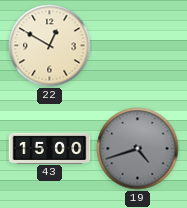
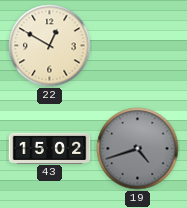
43: 15:00 -> 15:02 (50, 148)
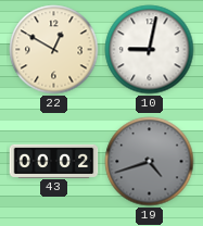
10: none -> 9:02 (150, 50)
43: 15:02 -> 00:02 (54, 161)
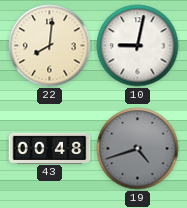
22: 12:50 -> 8:01 (50, 46)
43: 00:02 -> 00:48 (50, 148)
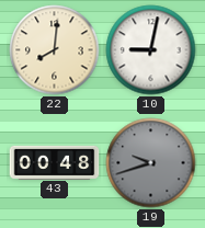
19: 4:42 -> 9:42 (151, 163)
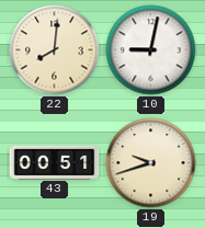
43: 00:48 -> 00:51 (55, 162)
19 dial: grey -> cream (151, 163)
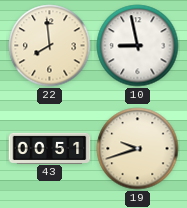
22: 8:01 -> 7:59 (50, 46)
10: 9:02 -> 8:58 (138, 46)
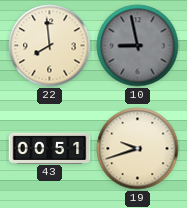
10 dial: white -> grey (138, 46)
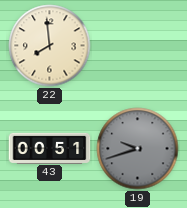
10: 8:58 -> none (138, 46)
19 dial: cream -> grey (138, 149)
